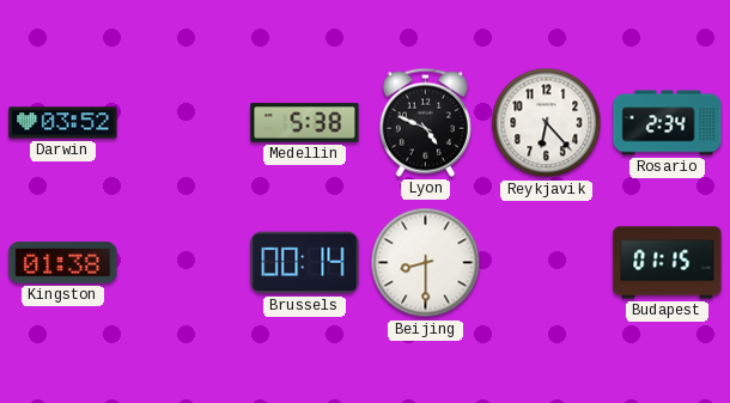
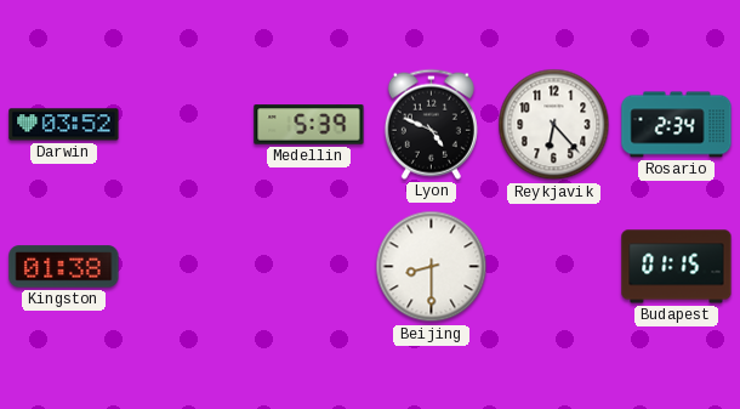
Medellin: 5:38 -> 5:39 (309, 125)
Brussels: 00:14 -> none (305, 263)
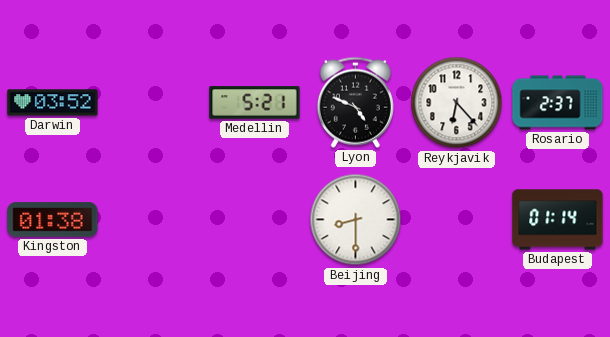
Medellin: 5:39 -> 5:21 (255, 103)
Rosario: 2:34 -> 2:37 (558, 103)
Budapest: 01:15 -> 01:14 (558, 220)
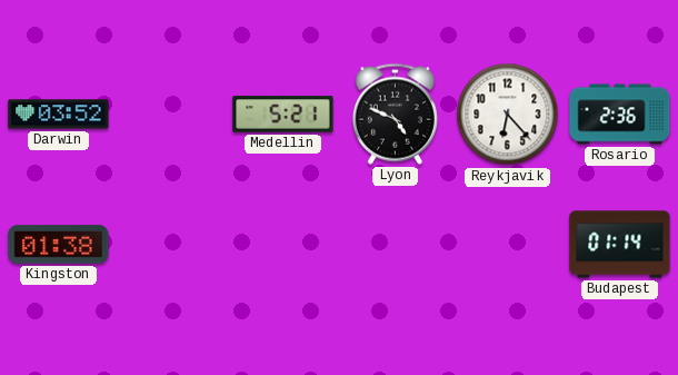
Rosario: 2:37 -> 2:36 (620, 115)
Beijing: 8:30 -> none (356, 220)
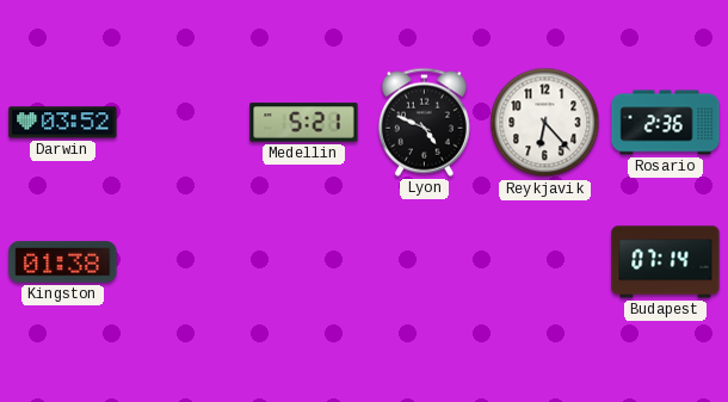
Budapest: 01:14 -> 07:14 (666, 262)
